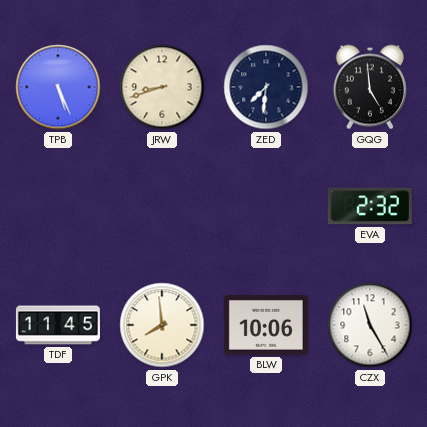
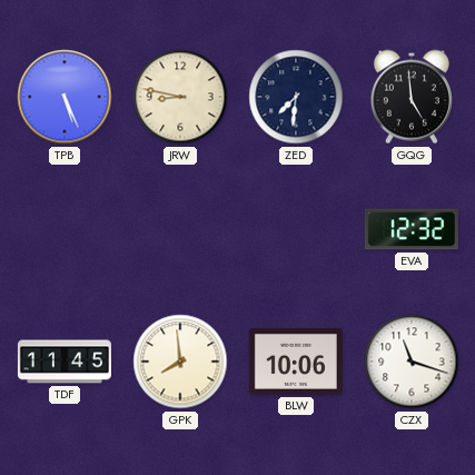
JRW: 8:42 -> 8:47 (180, 97)
EVA: 2:32 -> 12:32 (412, 229)
CZX: 11:25 -> 11:18 (412, 362)
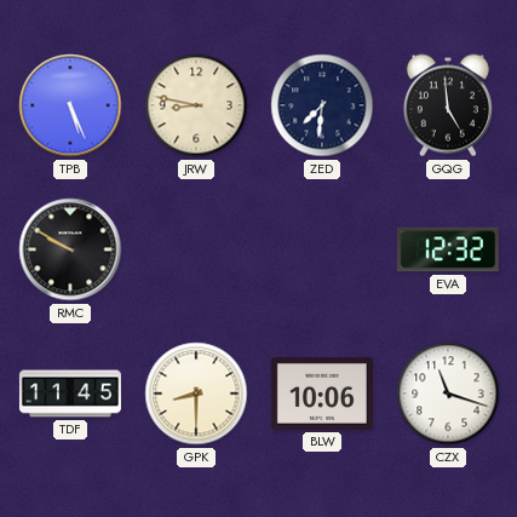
RMC: none -> 9:50 (70, 249)
GPK: 7:59 -> 8:30 (196, 394)
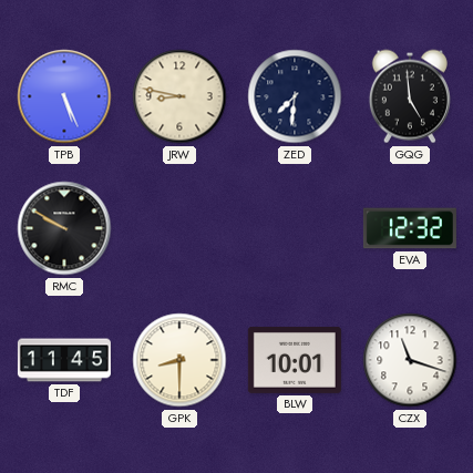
BLW: 10:06 -> 10:01 (295, 360)
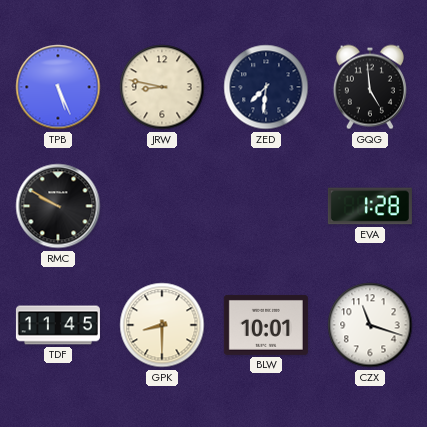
EVA: 12:32 -> 1:28 (370, 206)
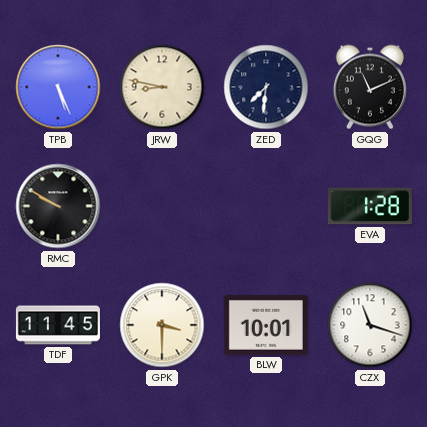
GQG: 4:59 -> 11:11 (370, 87)
GPK: 8:30 -> 3:30 (162, 325)
